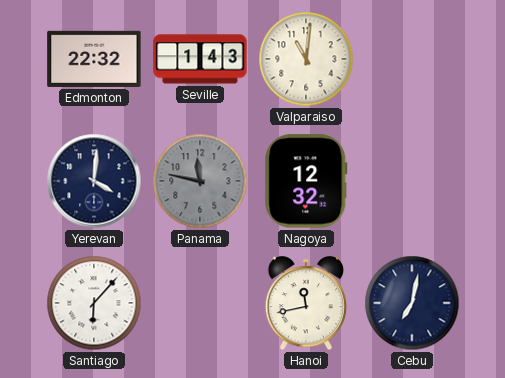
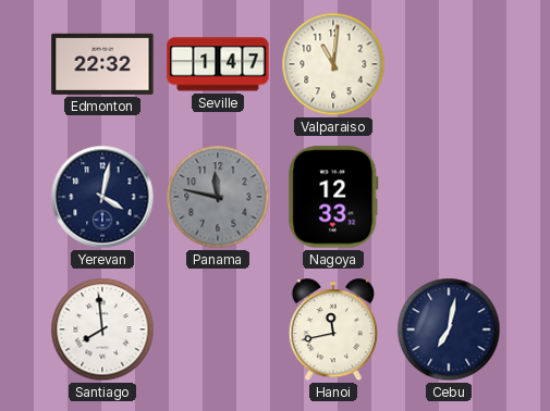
Seville: 1:43 -> 1:47 (218, 64)
Yerevan: 4:01 -> 4:02 (102, 197)
Nagoya: 12:32 -> 12:33 (333, 197)
Santiago: 6:07 -> 7:59 (102, 329)
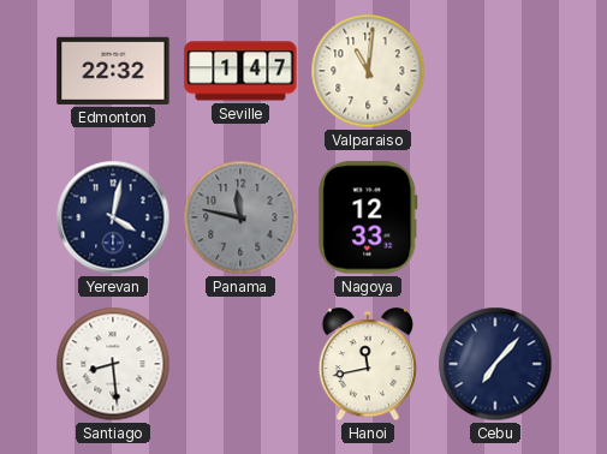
Santiago: 7:59 -> 8:29 (113, 364)
Cebu: 7:02 -> 7:07 (495, 364)
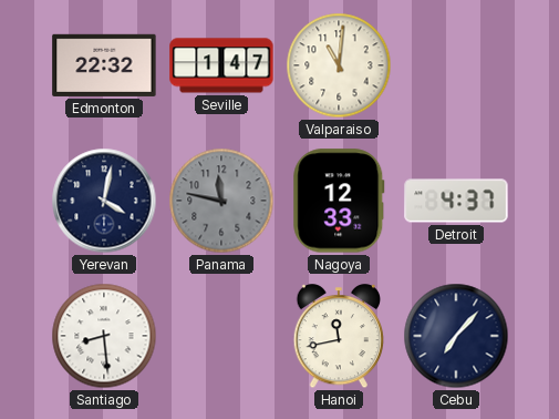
Detroit: none -> 4:37 (456, 201)
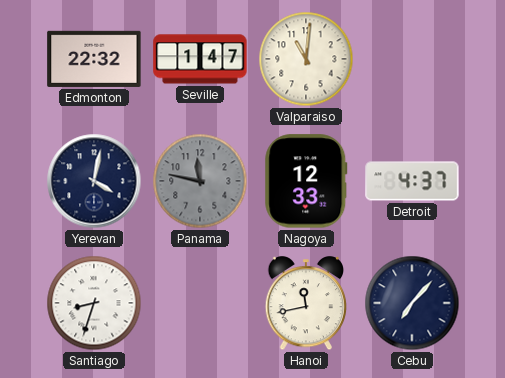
Santiago: 8:29 -> 8:33 (94, 303)
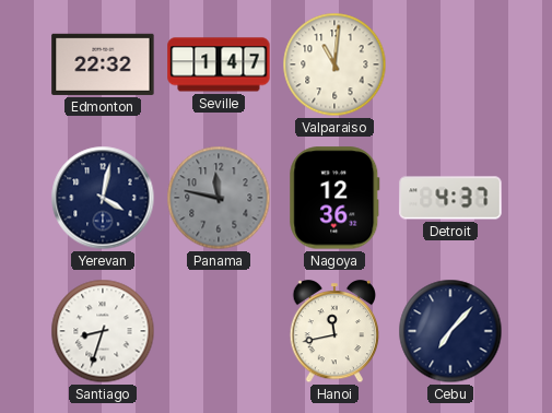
Nagoya: 12:33 -> 12:36 (334, 198)
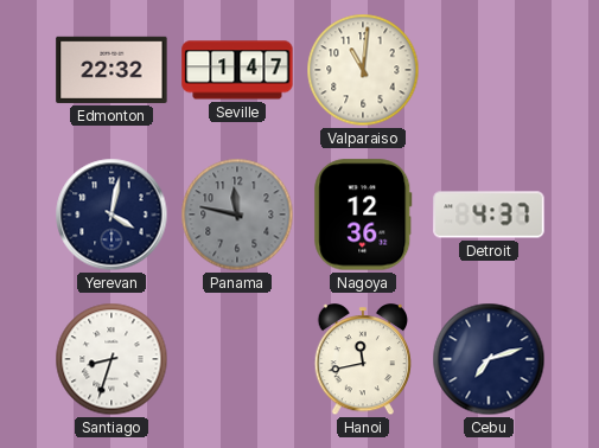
Cebu: 7:07 -> 7:12 (489, 359)
